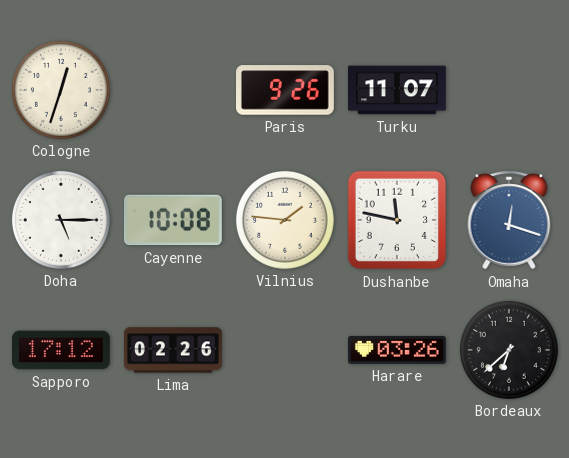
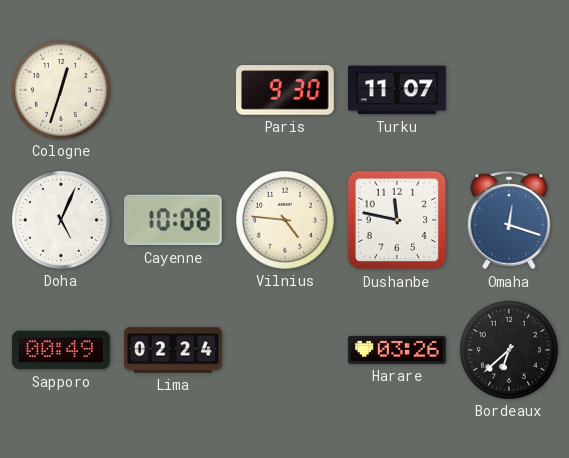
Paris: 9:26 -> 9:30 (286, 90)
Doha: 5:15 -> 5:04 (61, 220)
Vilnius: 1:46 -> 4:46 (285, 220)
Sapporo: 17:12 -> 00:49 (62, 350)
Lima: 02:26 -> 02:24 (174, 350)
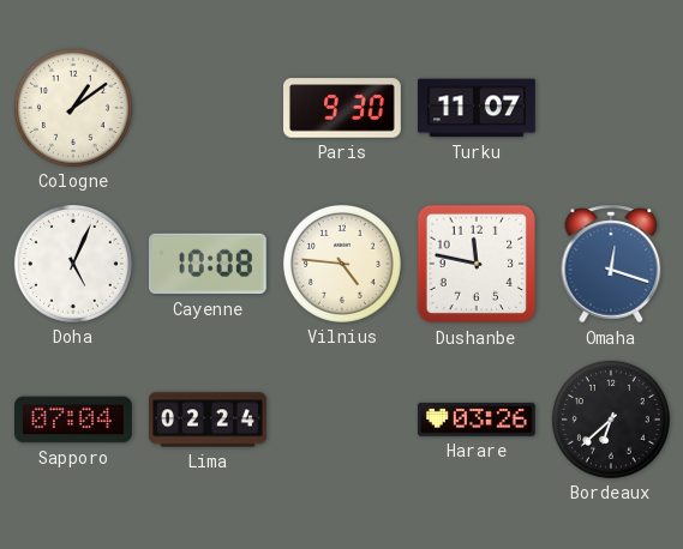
Cologne: 12:33 -> 1:09 (73, 108)
Sapporo: 00:49 -> 07:04 (74, 420)
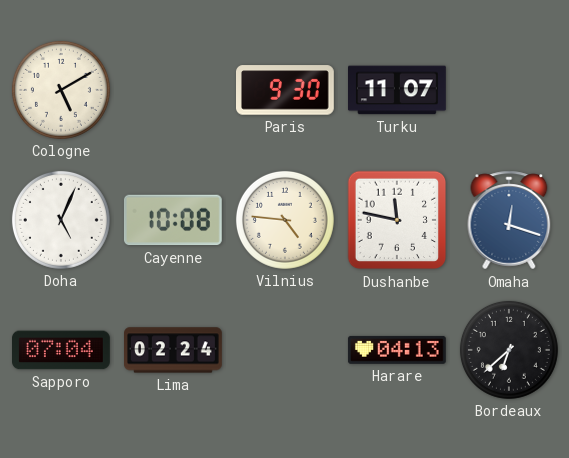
Cologne: 1:09 -> 5:10 (61, 90)
Harare: 03:26 -> 04:13 (397, 350)
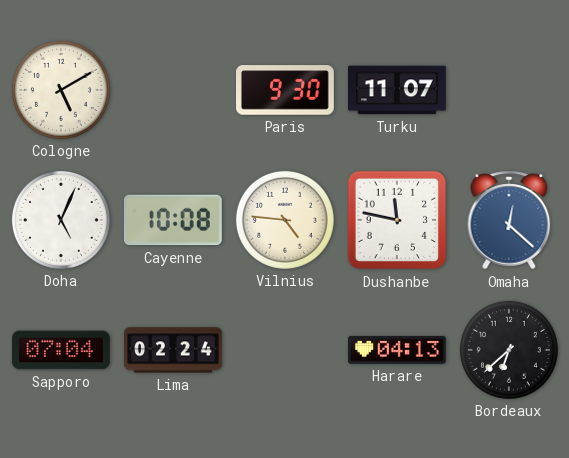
Omaha: 12:18 -> 12:22 (509, 220)
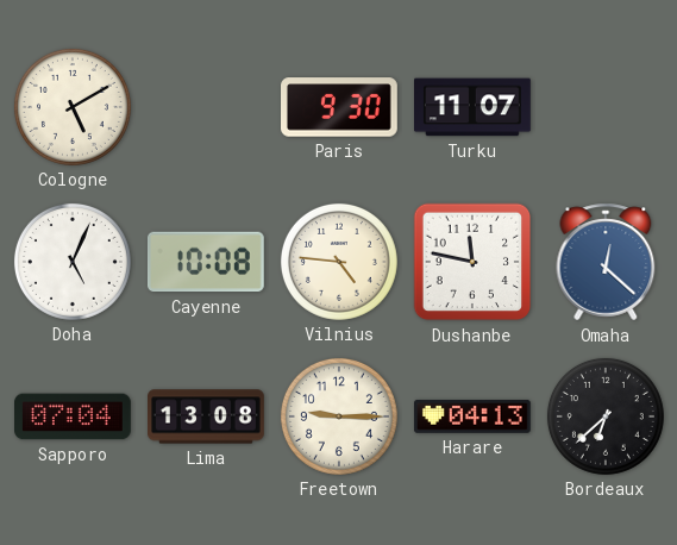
Lima: 02:24 -> 13:08 (207, 416)
Freetown: none -> 9:15 (339, 416)
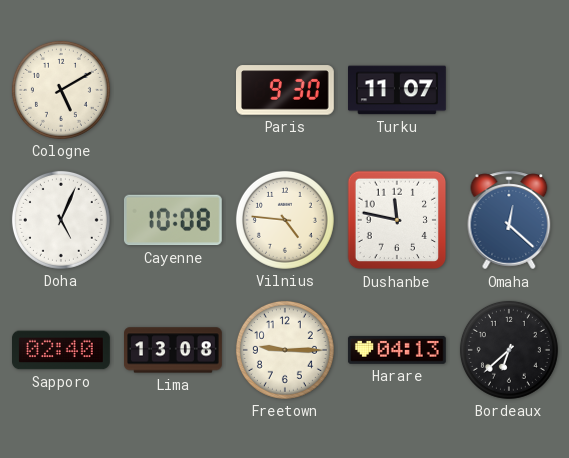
Sapporo: 07:04 -> 02:40 (62, 350)
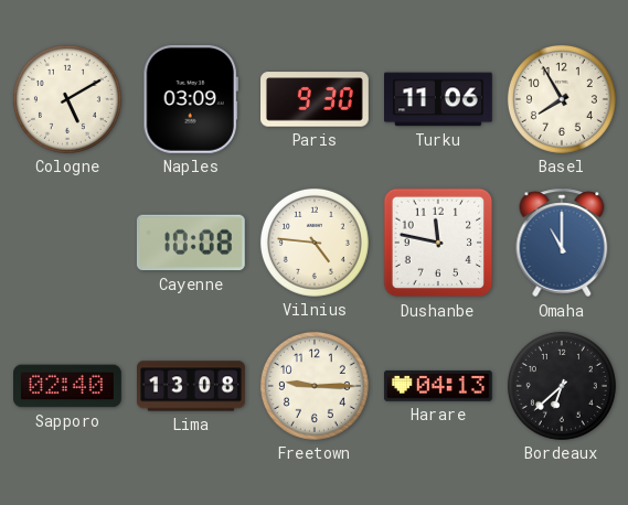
Naples: none -> 03:09 (191, 99)
Turku: 11:07 -> 11:06 (439, 99)
Basel: none -> 7:55 (562, 99)
Doha: 5:04 -> none (61, 220)
Omaha: 12:22 -> 11:00 (562, 243)
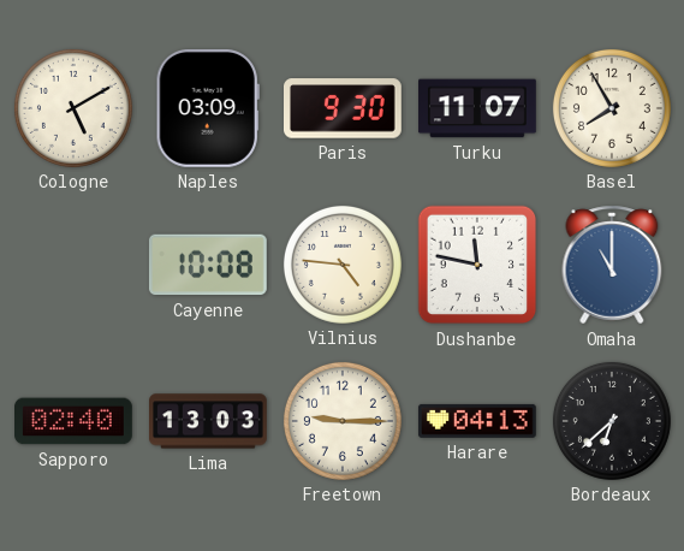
Turku: 11:06 -> 11:07 (478, 108)
Lima: 13:08 -> 13:03 (209, 421)
